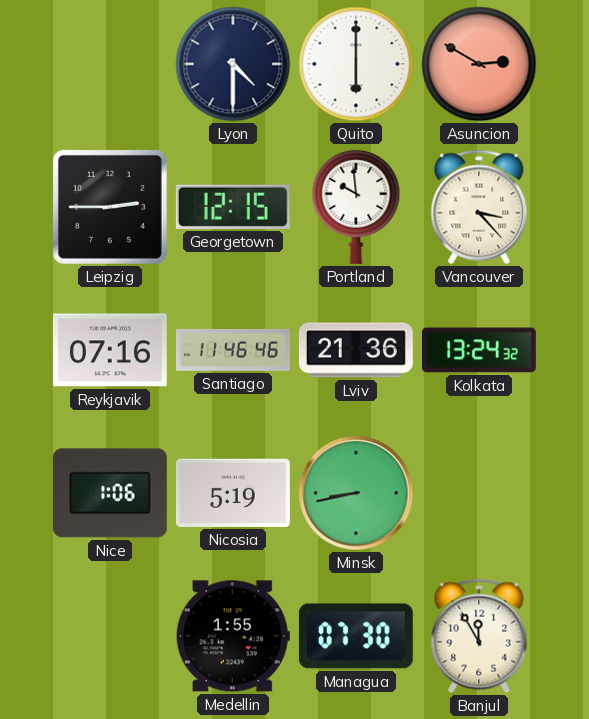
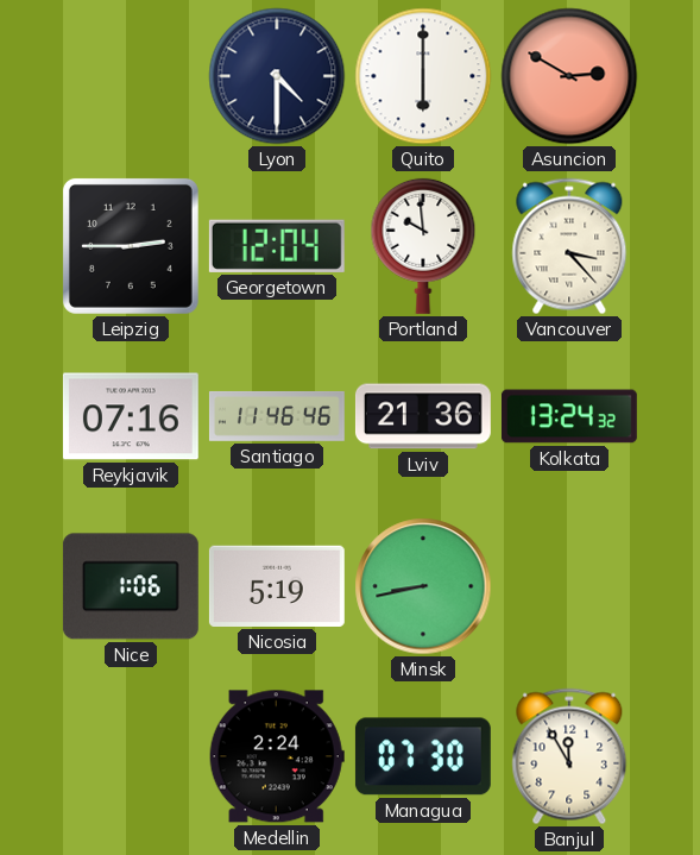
Georgetown: 12:15 -> 12:04 (277, 246)
Medellin: 1:55 -> 2:24 (277, 756)
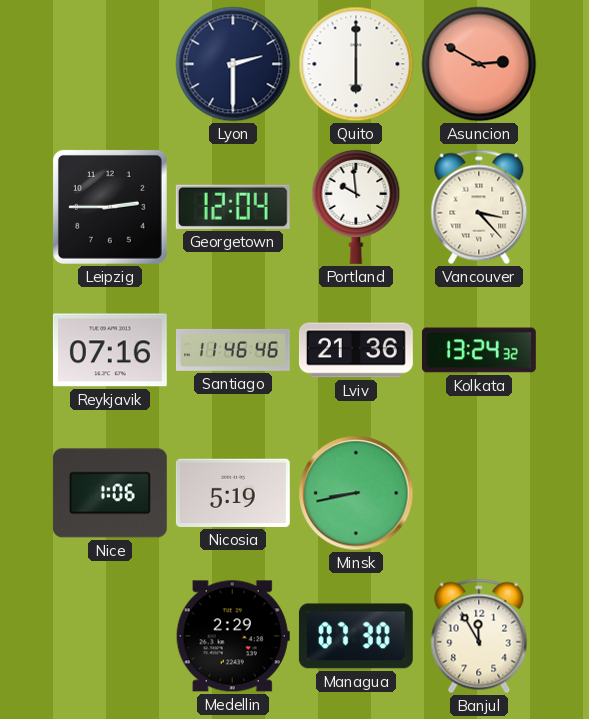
Lyon: 4:30 -> 2:30 (233, 64)
Medellin: 2:24 -> 2:29 (233, 636)
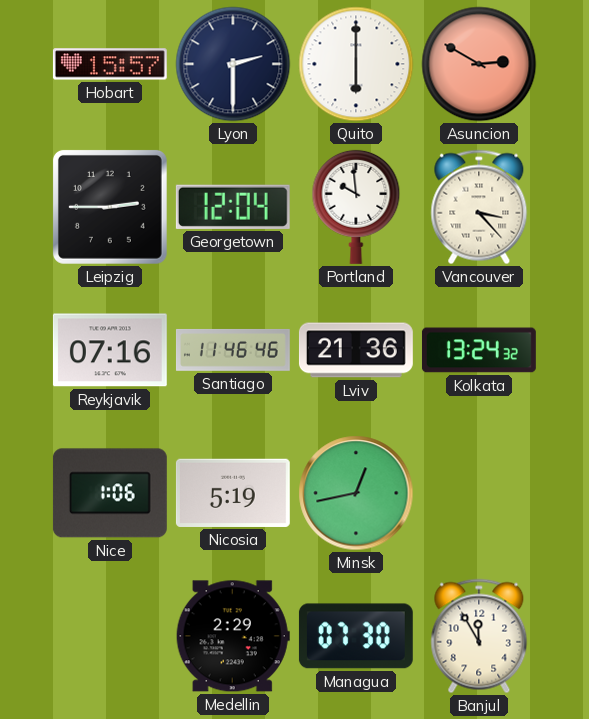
Hobart: none -> 15:57 (110, 64)
Minsk: 8:43 -> 12:43 (356, 493)
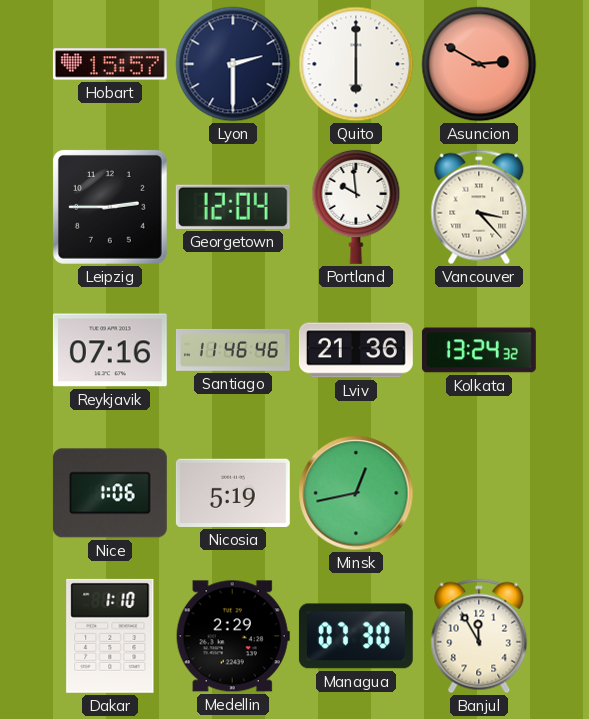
Dakar: none -> 1:10 (110, 636)
